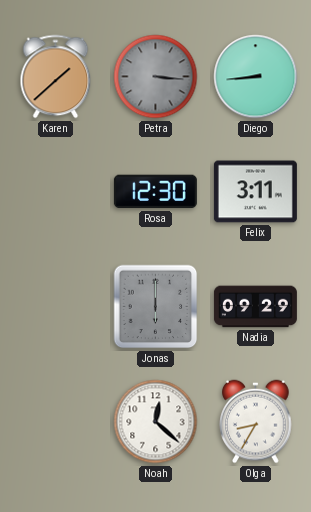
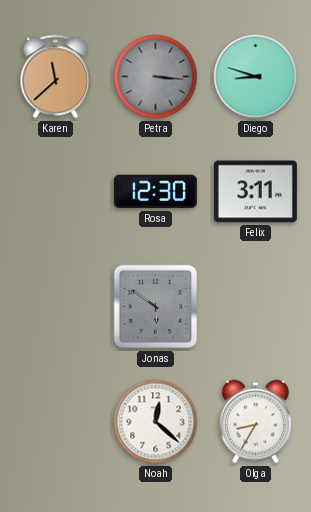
Karen: 1:38 -> 11:38 (56, 77)
Diego: 8:44 -> 8:48 (256, 77)
Jonas: 6:00 -> 5:51 (156, 307)
Nadia: 09:29 -> none (255, 307)
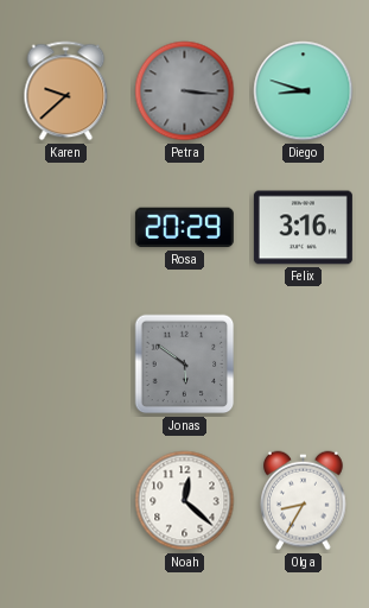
Karen: 11:38 -> 9:38 (66, 91)
Rosa: 12:30 -> 20:29 (184, 228)
Felix: 3:11 -> 3:16 (303, 228)
